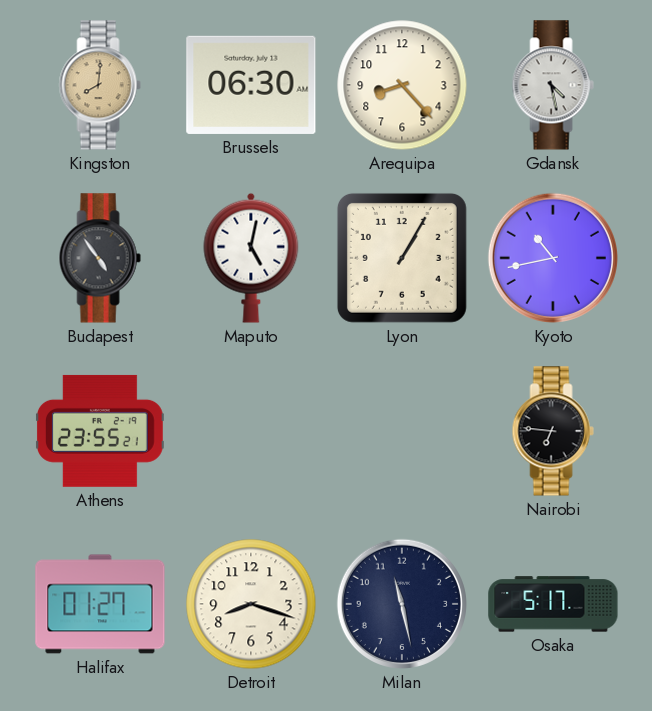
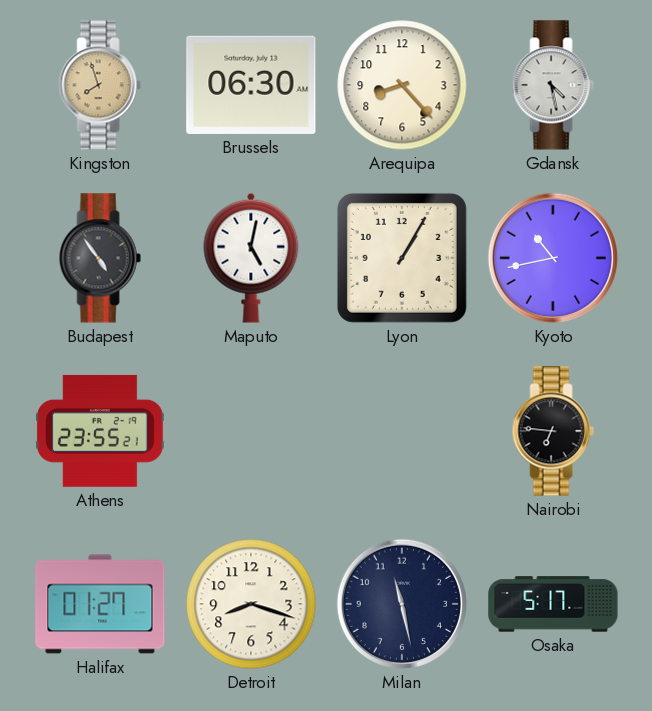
Kingston: 8:01 -> 7:57 (100, 85)
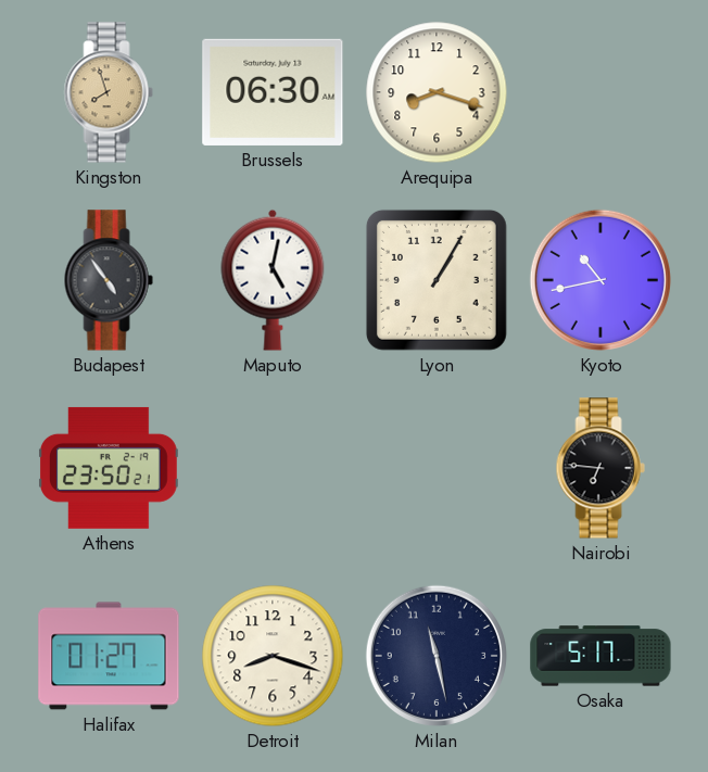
Arequipa: 8:23 -> 8:18 (437, 92)
Gdansk: 4:28 -> none (553, 85)
Athens: 23:55 -> 23:50 (109, 468)
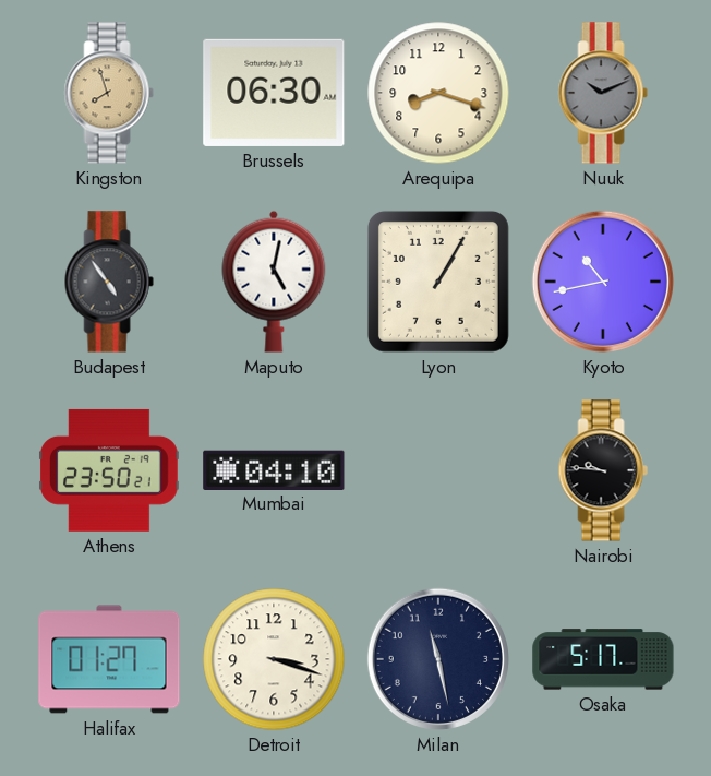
Nuuk: none -> 10:11 (603, 93)
Mumbai: none -> 04:10 (274, 469)
Nairobi: 6:46 -> 9:46 (603, 470)
Detroit: 8:18 -> 3:18 (274, 659)
